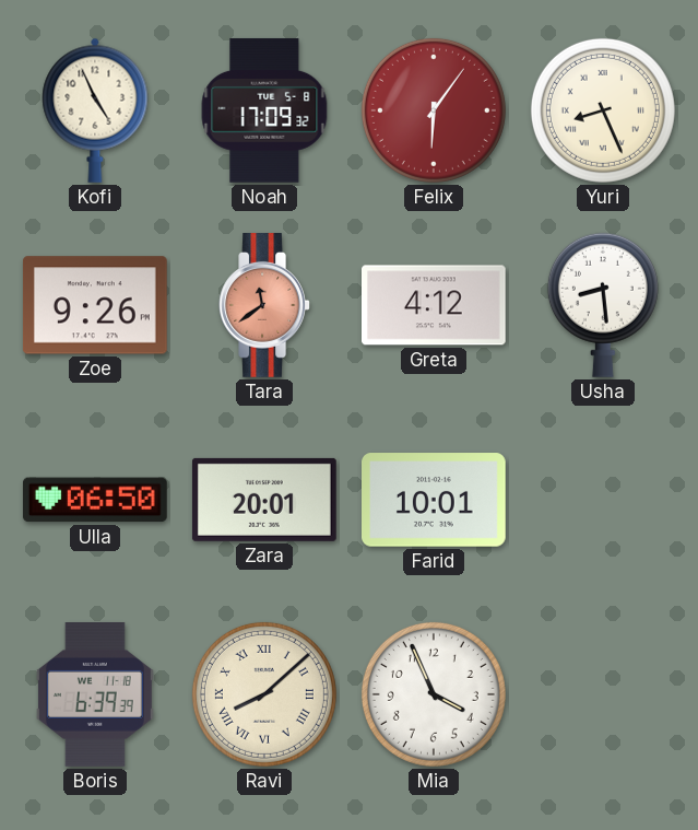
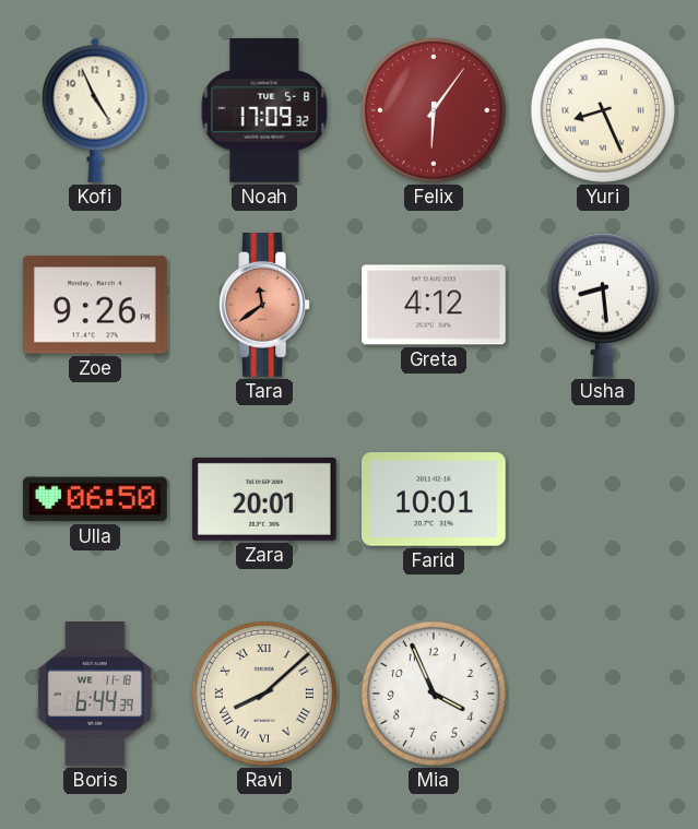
Boris: 6:39 -> 6:44 (95, 695)
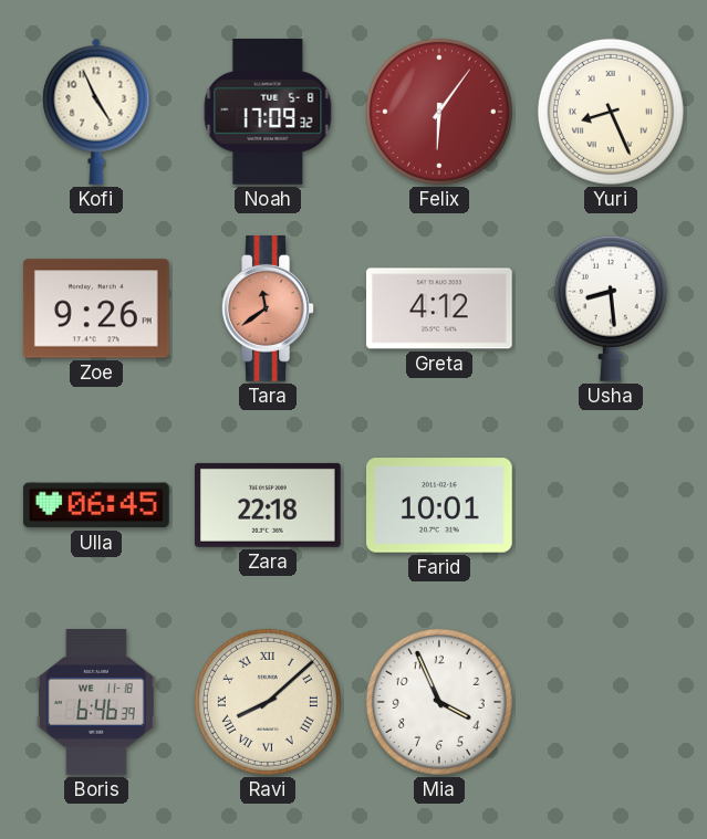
Ulla: 06:50 -> 06:45 (96, 505)
Zara: 20:01 -> 22:18 (268, 505)
Boris: 6:44 -> 6:46 (96, 703)
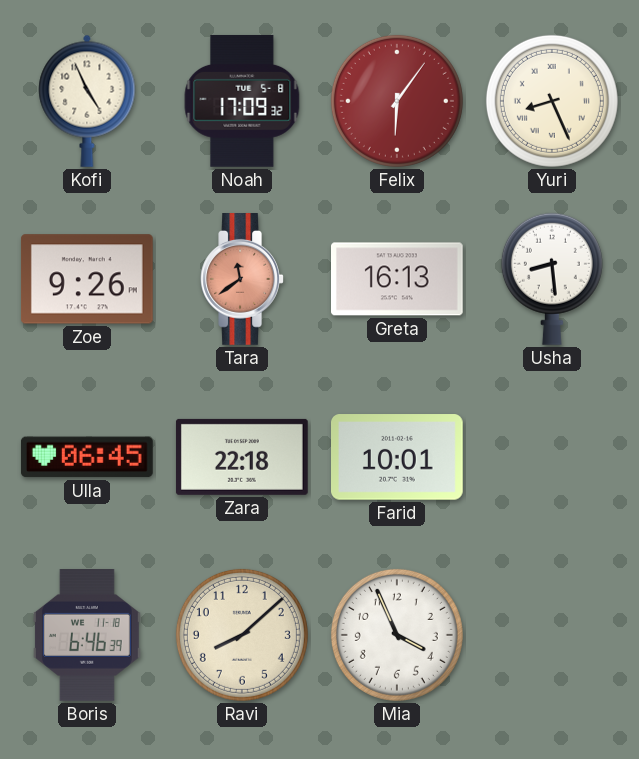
Greta: 4:12 -> 16:13 (398, 279)
Ravi numerals: Roman -> Arabic (242, 635)
